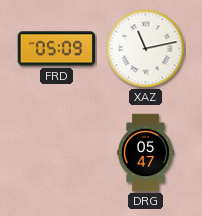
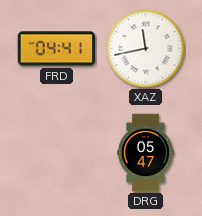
FRD: 05:09 -> 04:41 (57, 49)
XAZ: 11:13 -> 11:43 (146, 49)
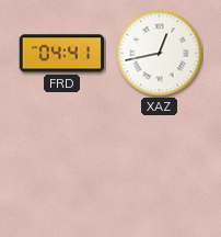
XAZ: 11:43 -> 12:43 (160, 54)
DRG: 05:47 -> none (146, 153)
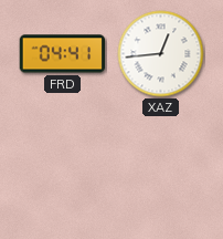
XAZ: 12:43 -> 12:44 (161, 54)
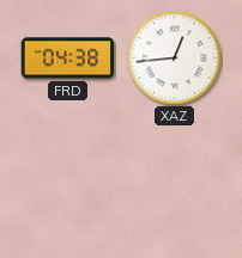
FRD: 04:41 -> 04:38 (68, 59)
